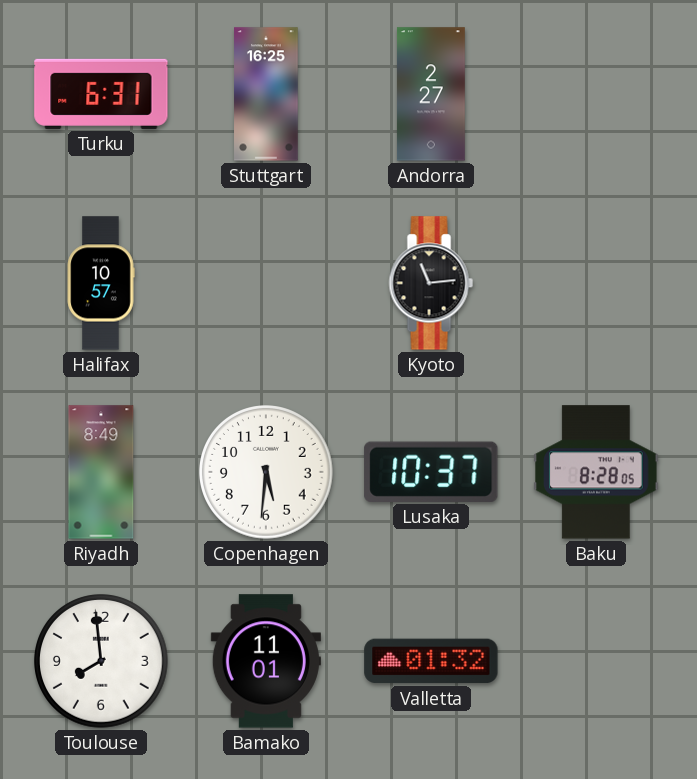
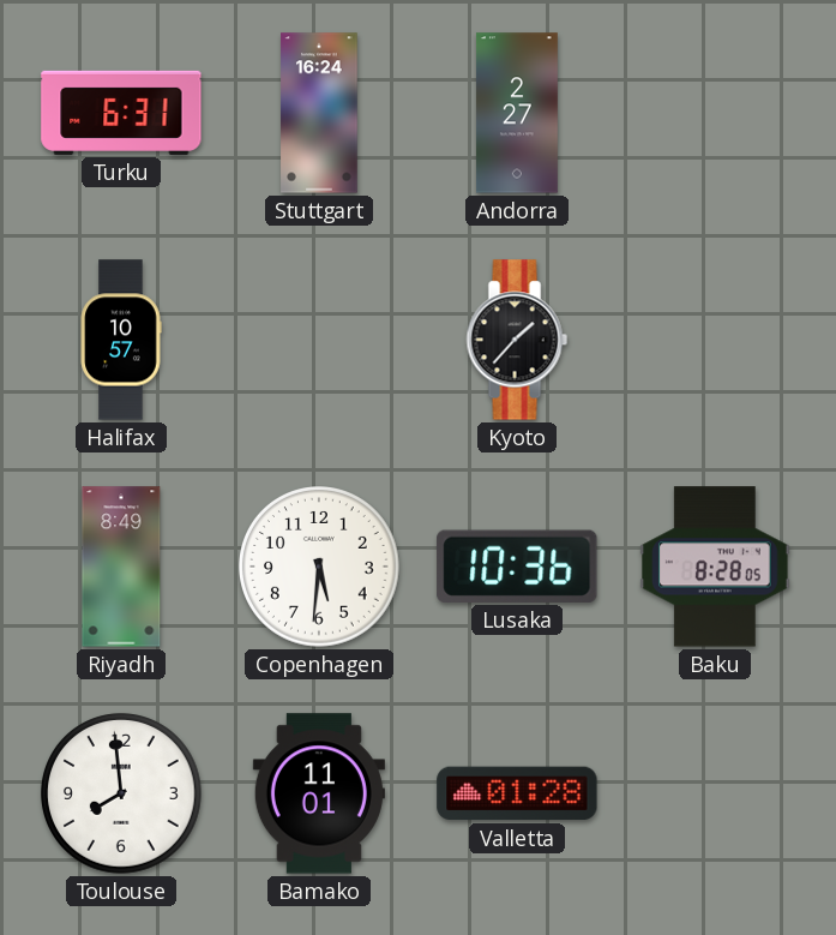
Stuttgart: 16:25 -> 16:24 (319, 113)
Kyoto: 11:14 -> 1:37 (517, 340)
Lusaka: 10:37 -> 10:36 (517, 567)
Valletta: 01:32 -> 01:28 (517, 793)
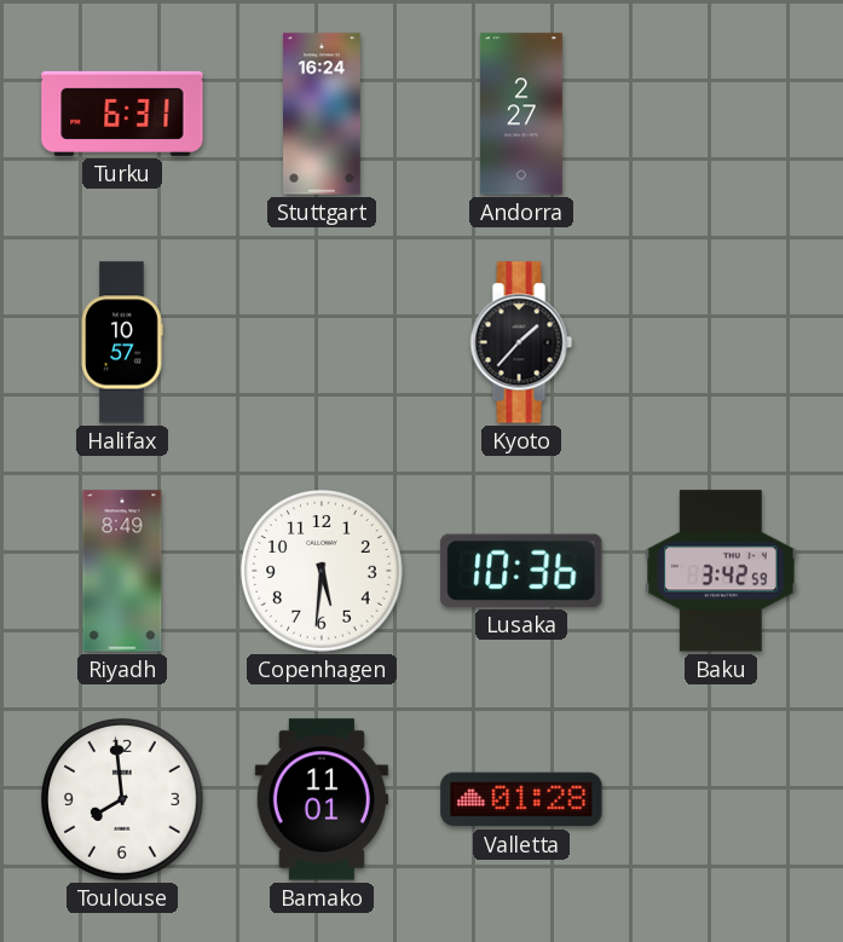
Baku: 8:28 -> 3:42 (721, 571)
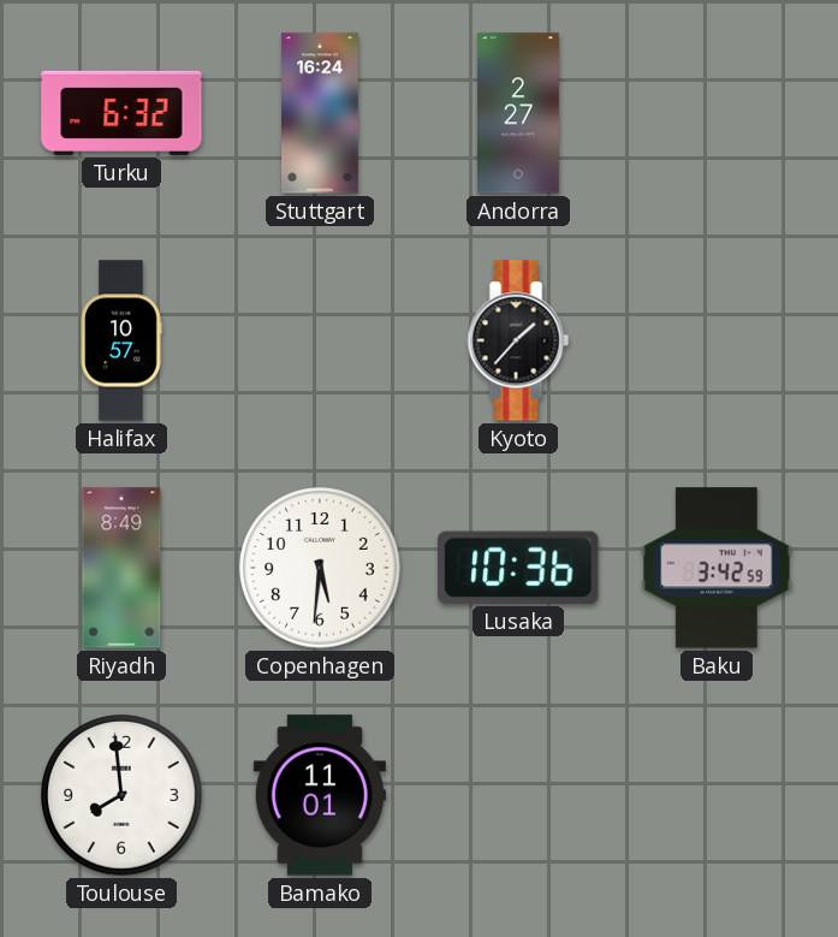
Turku: 6:31 -> 6:32 (121, 113)
Valletta: 01:28 -> none (521, 799)
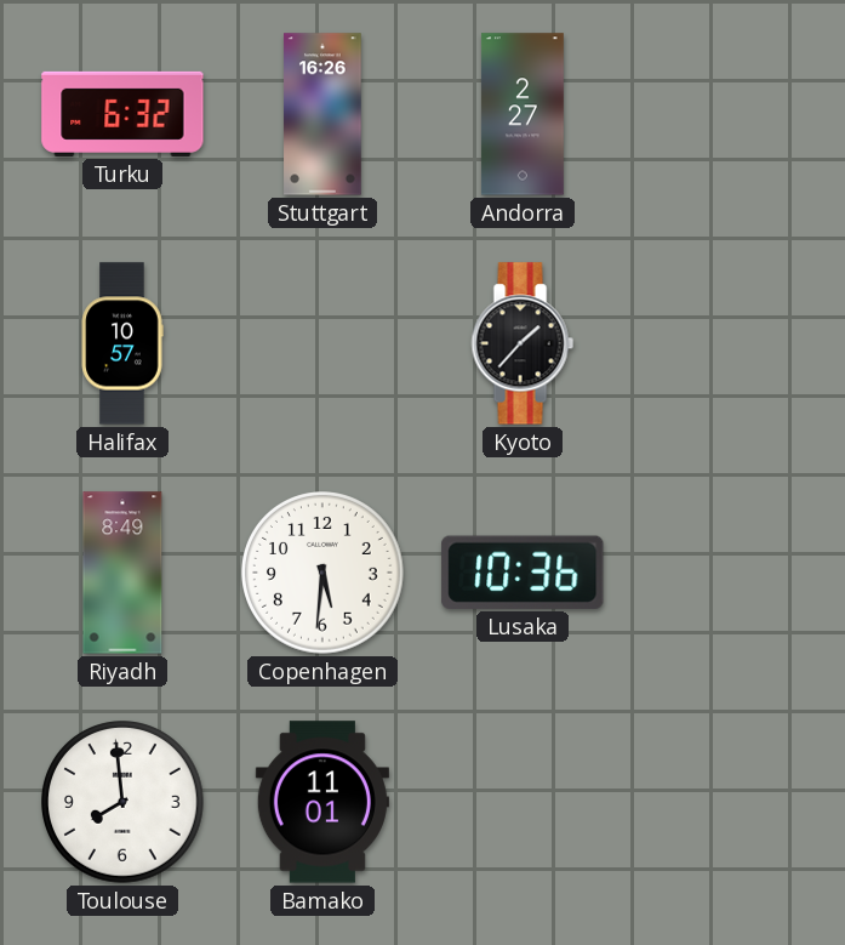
Stuttgart: 16:24 -> 16:26 (322, 114)
Baku: 3:42 -> none (717, 568)
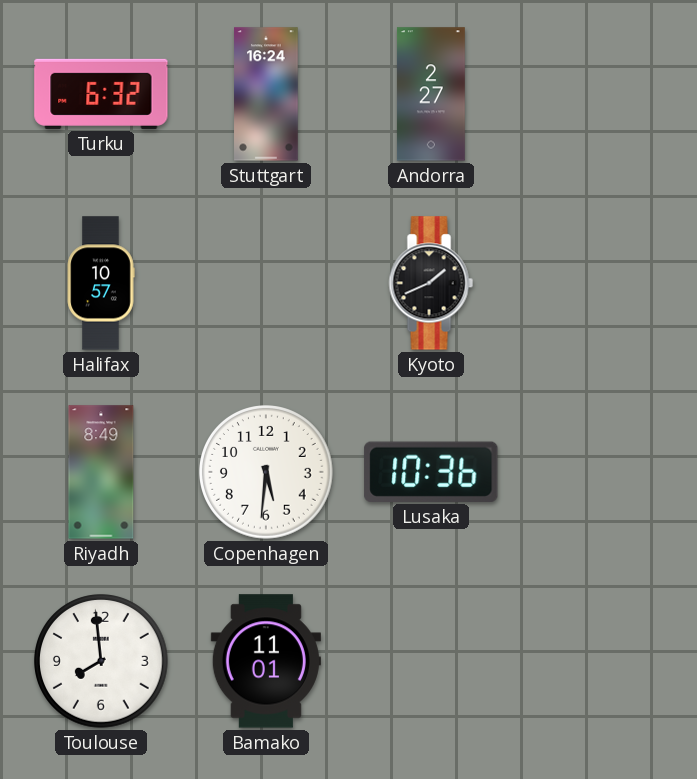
Stuttgart: 16:26 -> 16:24 (266, 94)
Kyoto: 1:37 -> 1:41 (431, 283)
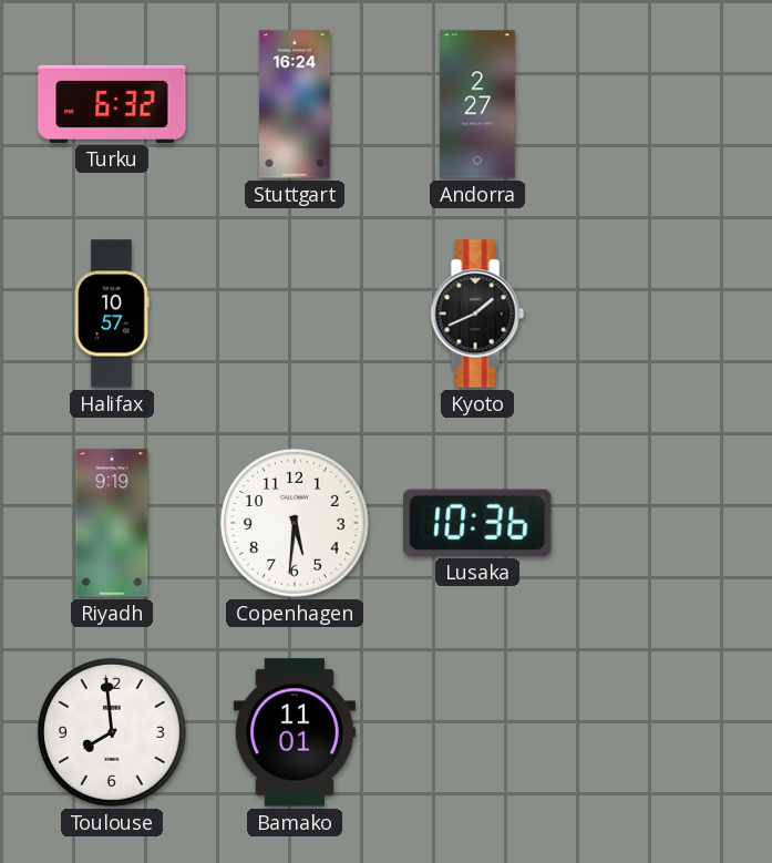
Riyadh: 8:49 -> 9:19 (112, 523)
